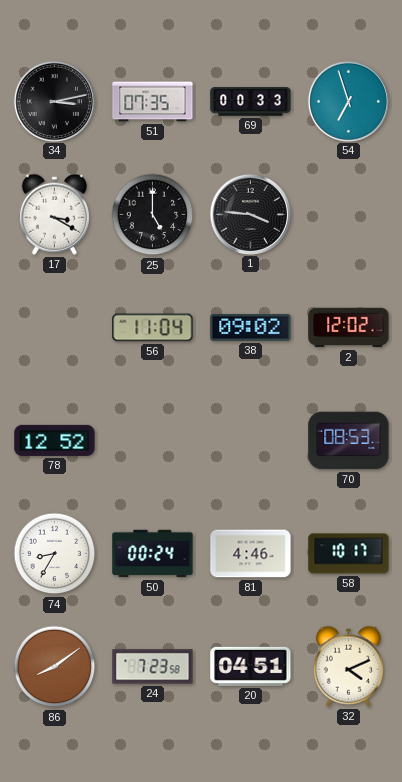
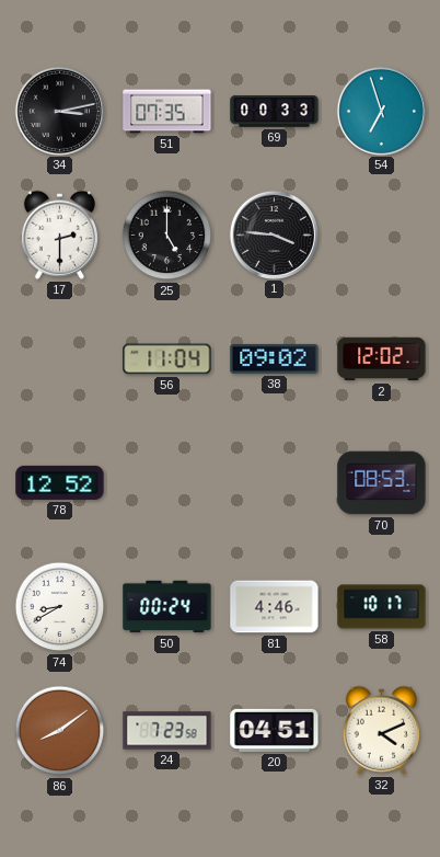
17: 3:20 -> 2:30 (59, 235)
74: 8:35 -> 8:40 (60, 607)
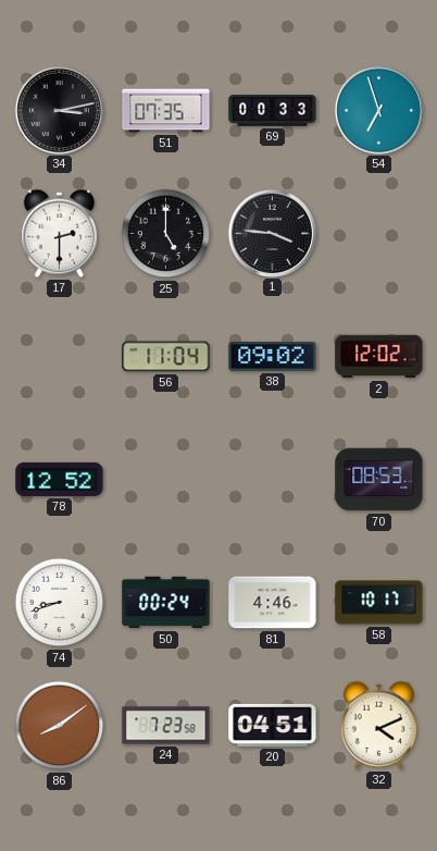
74: 8:40 -> 8:42 (60, 603)
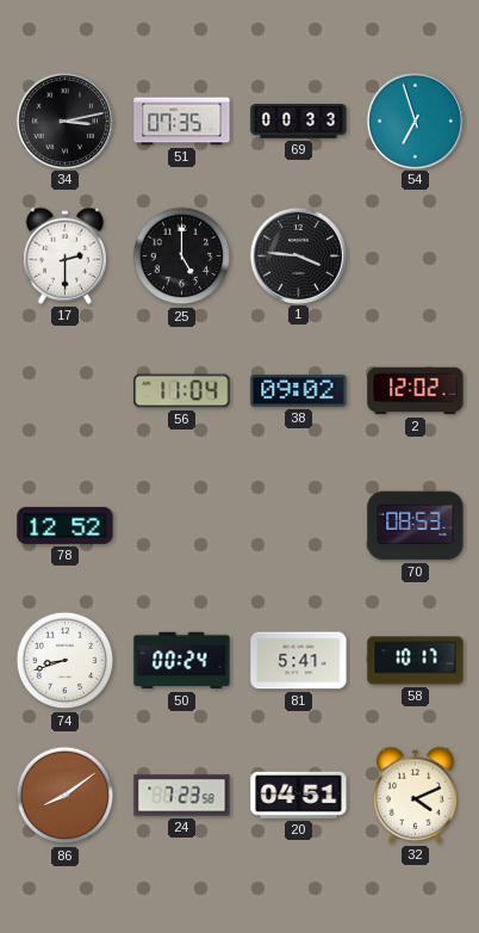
81: 4:46 -> 5:41 (299, 661)
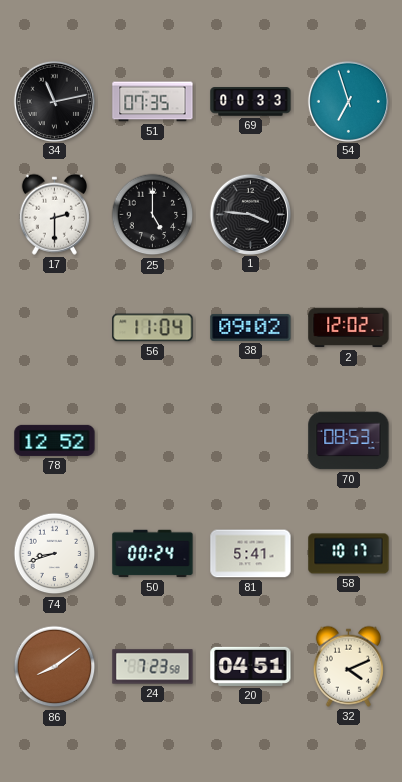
34: 3:13 -> 11:13 (54, 101)
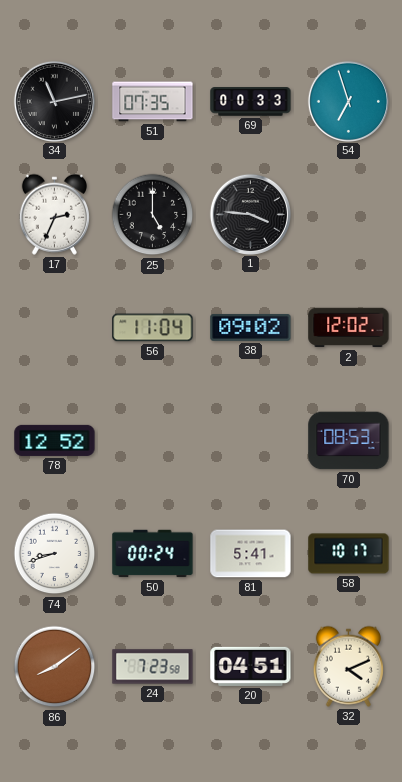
17: 2:30 -> 2:34 (54, 214)
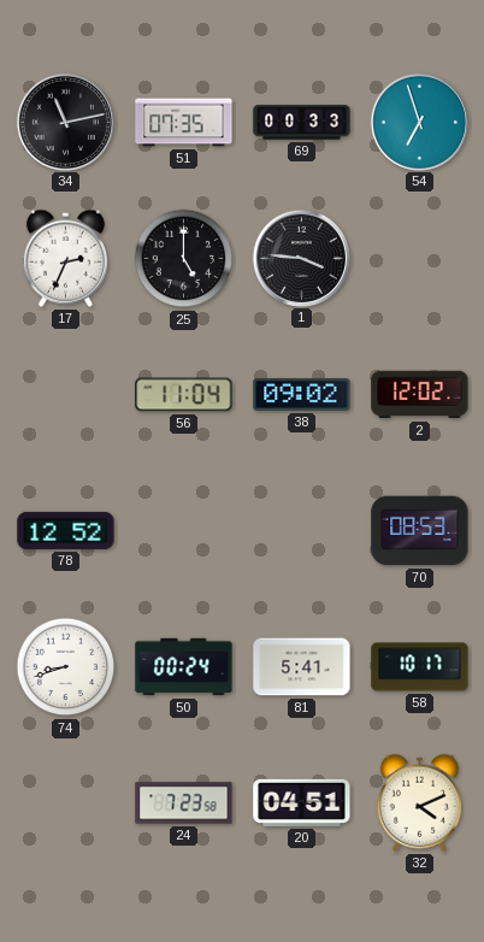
86: 8:09 -> none (55, 667)
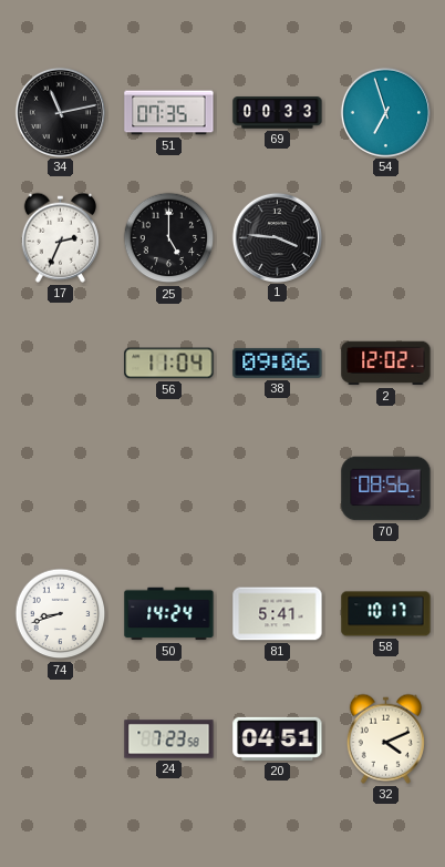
38: 09:02 -> 09:06 (278, 363)
78: 12:52 -> none (66, 530)
70: 08:53 -> 08:56 (386, 489)
50: 00:24 -> 14:24 (169, 614)
